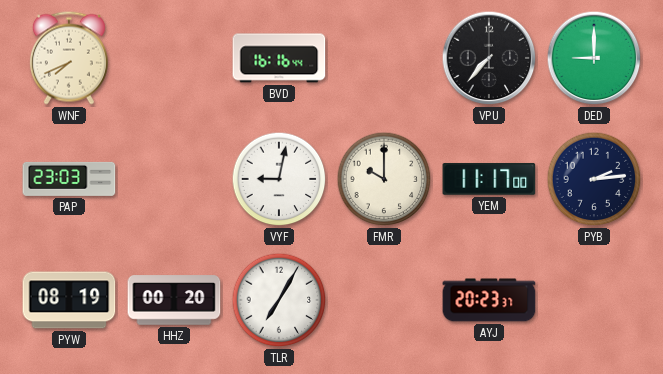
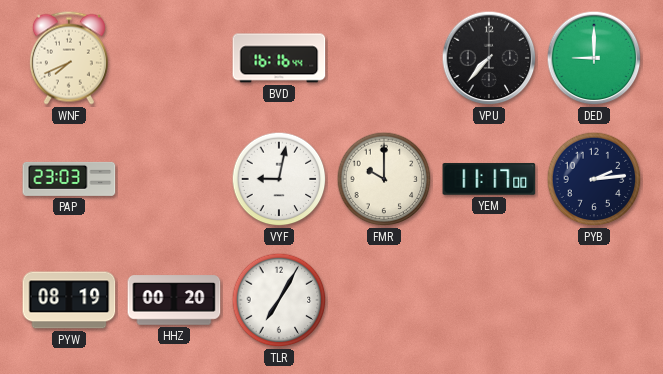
AYJ: 20:23 -> none (489, 300)
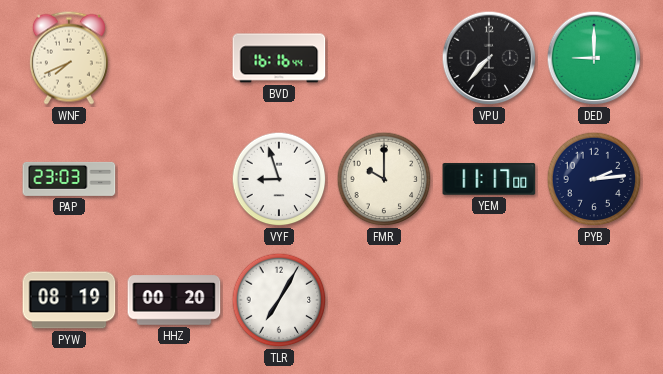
VYF: 9:02 -> 8:57 (279, 179)
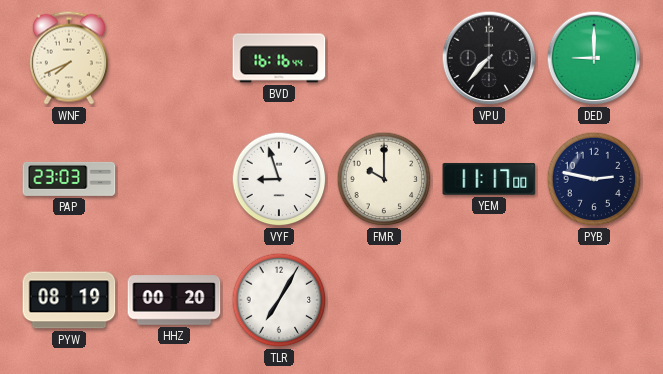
PYB: 2:14 -> 2:47 (594, 179)
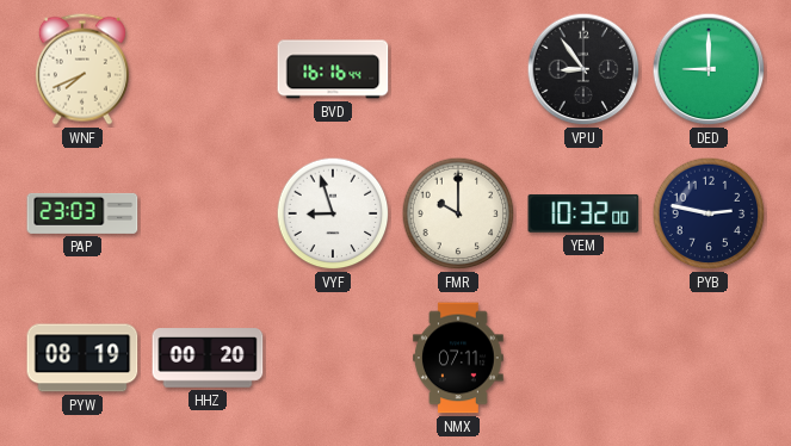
VPU: 7:37 -> 8:54 (583, 69)
YEM: 11:17 -> 10:32 (583, 213)
TLR: 7:05 -> none (279, 300)
NMX: none -> 07:11 (459, 358)
